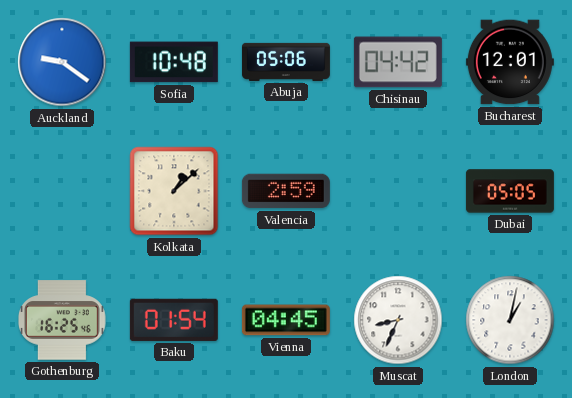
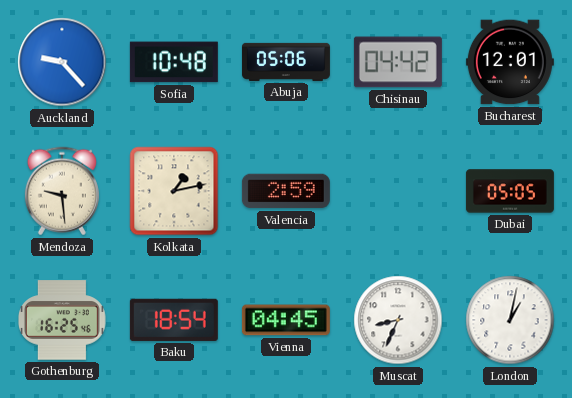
Auckland: 9:21 -> 9:23 (62, 62)
Mendoza: none -> 9:29 (62, 191)
Kolkata: 1:08 -> 1:13 (174, 191)
Baku: 01:54 -> 18:54 (174, 320)
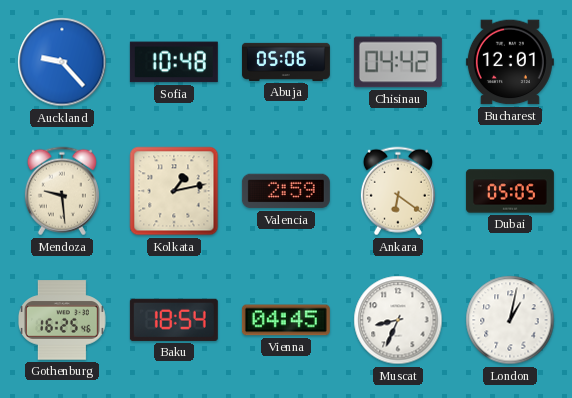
Ankara: none -> 6:21 (398, 191)
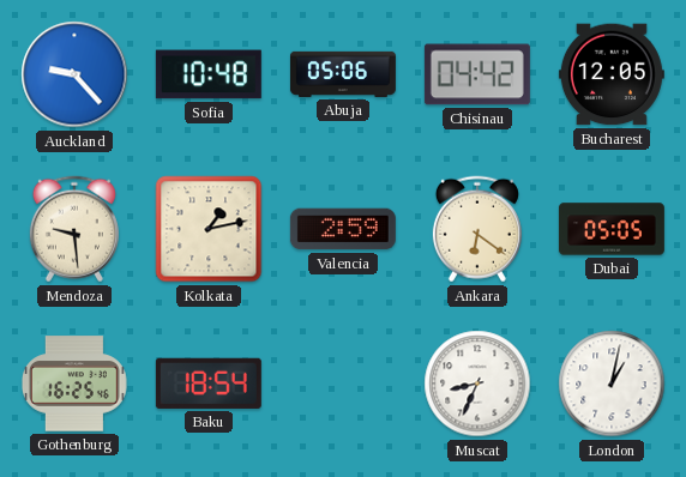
Bucharest: 12:01 -> 12:05 (612, 74)
Vienna: 04:45 -> none (286, 320)
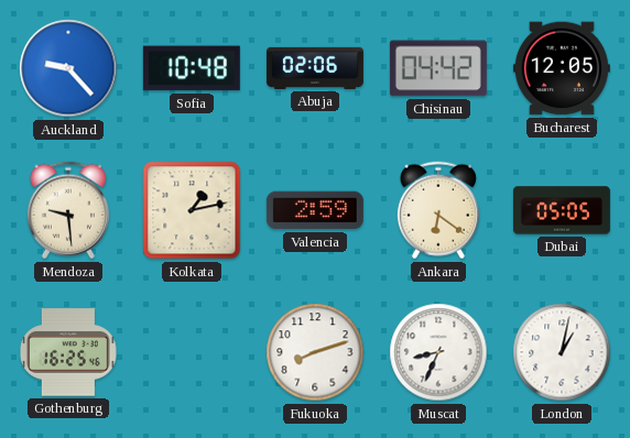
Abuja: 05:06 -> 02:06 (315, 68)
Baku: 18:54 -> none (209, 384)
Fukuoka: none -> 8:12 (315, 352)
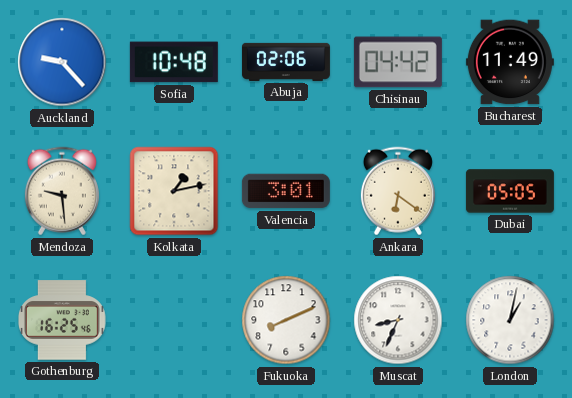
Bucharest: 12:05 -> 11:49 (510, 62)
Valencia: 2:59 -> 3:01 (286, 191)
Fukuoka: 8:12 -> 8:11 (286, 320)
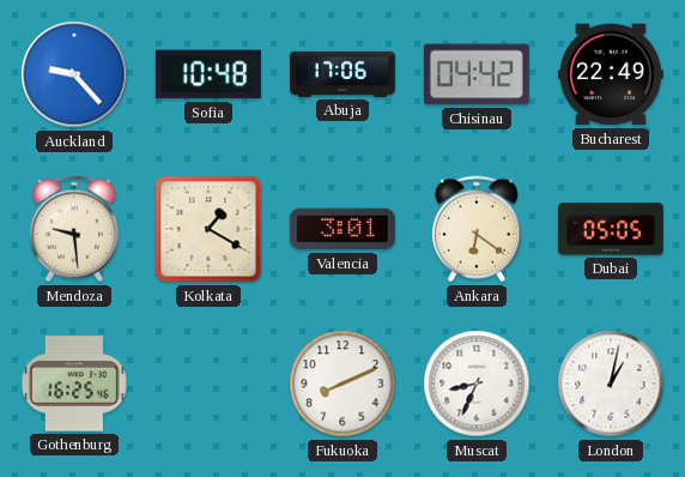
Abuja: 02:06 -> 17:06 (342, 74)
Bucharest: 11:49 -> 22:49 (611, 74)
Kolkata: 1:13 -> 1:20 (208, 229)
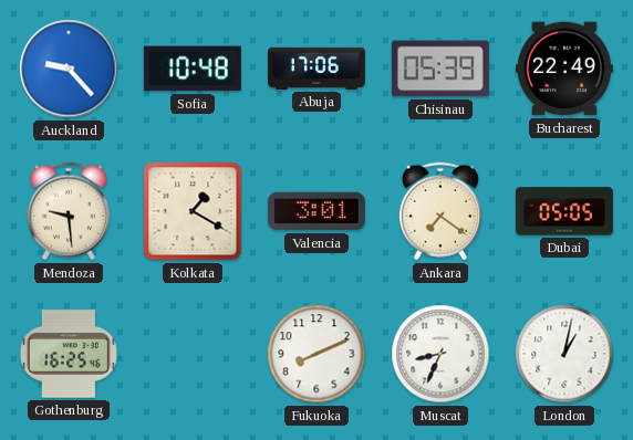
Chisinau: 04:42 -> 05:39 (440, 69)
Ankara: 6:21 -> 7:21 (440, 211)
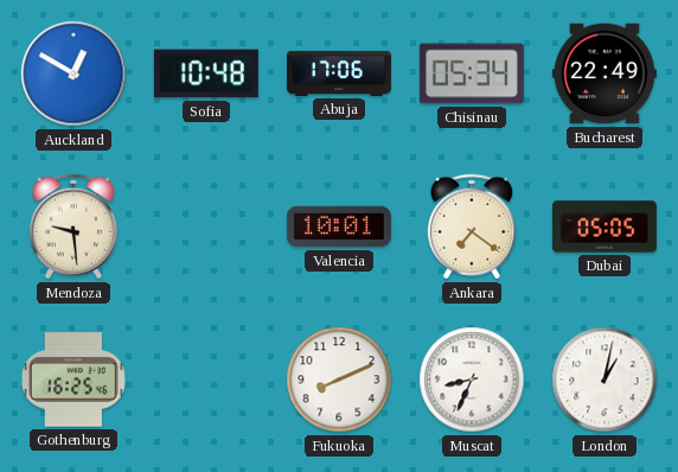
Auckland: 9:23 -> 12:50 (73, 74)
Chisinau: 05:39 -> 05:34 (472, 74)
Kolkata: 1:20 -> none (193, 211)
Valencia: 3:01 -> 10:01 (339, 227)
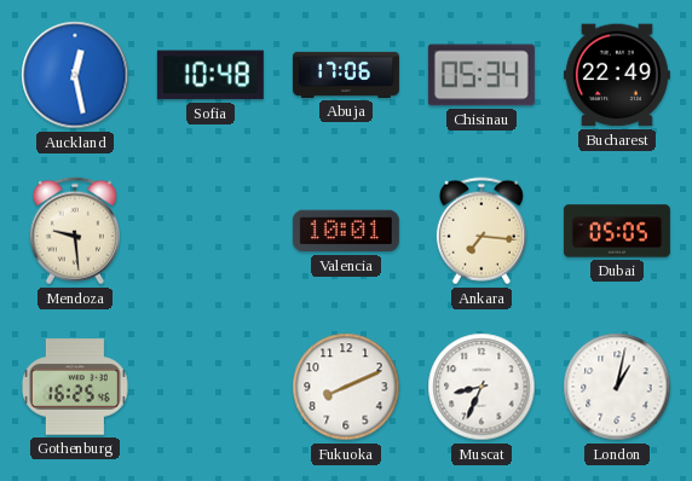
Auckland: 12:50 -> 12:28 (75, 75)
Ankara: 7:21 -> 7:16 (481, 231)
